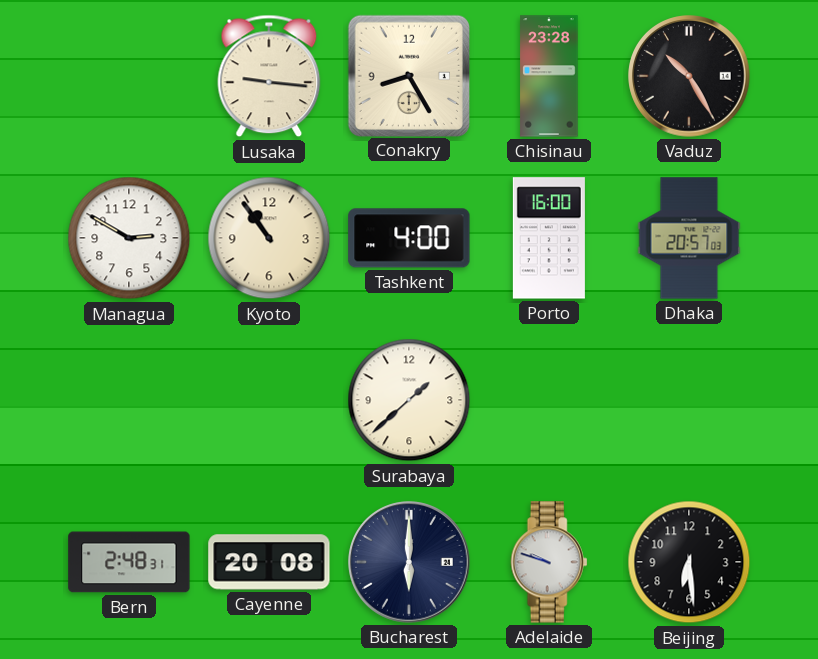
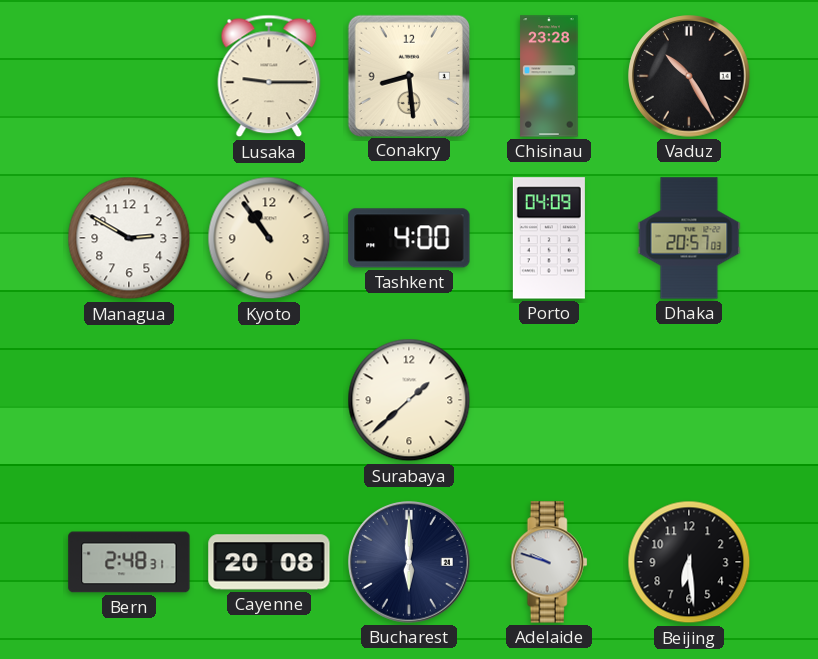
Lusaka: 9:16 -> 9:15 (269, 76)
Conakry: 8:25 -> 8:29 (408, 75)
Porto: 16:00 -> 04:09 (549, 238)
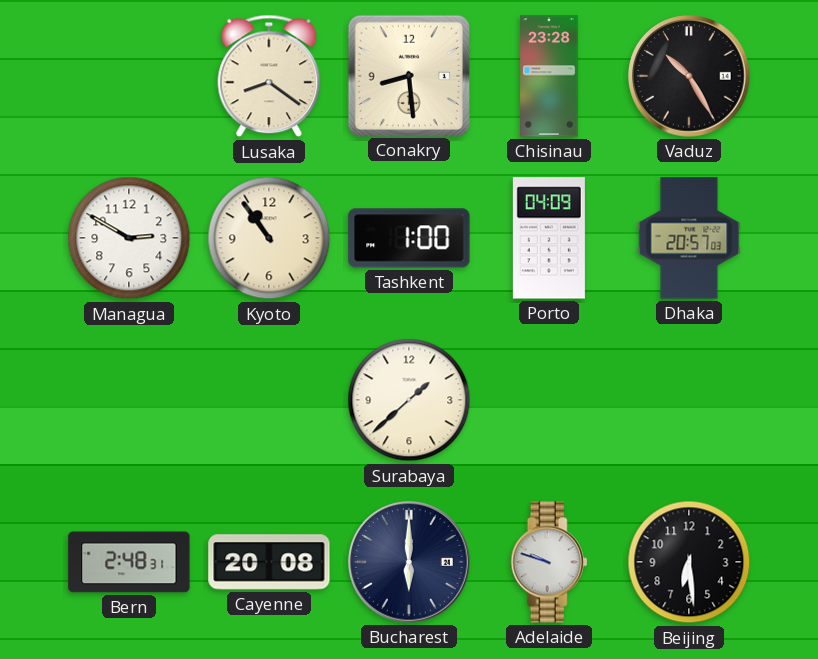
Lusaka: 9:15 -> 8:21 (269, 76)
Tashkent: 4:00 -> 1:00 (409, 238)
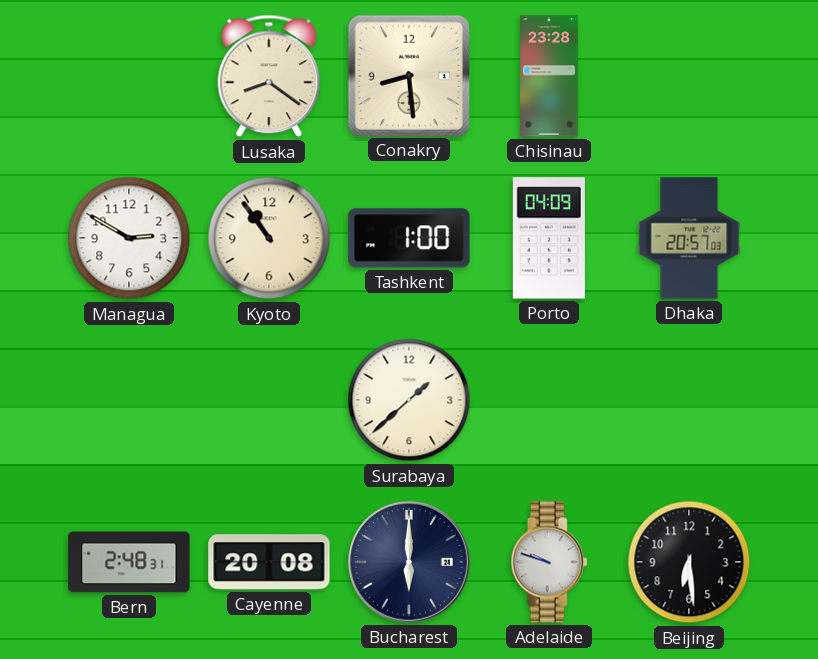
Vaduz: 10:25 -> none (689, 76)
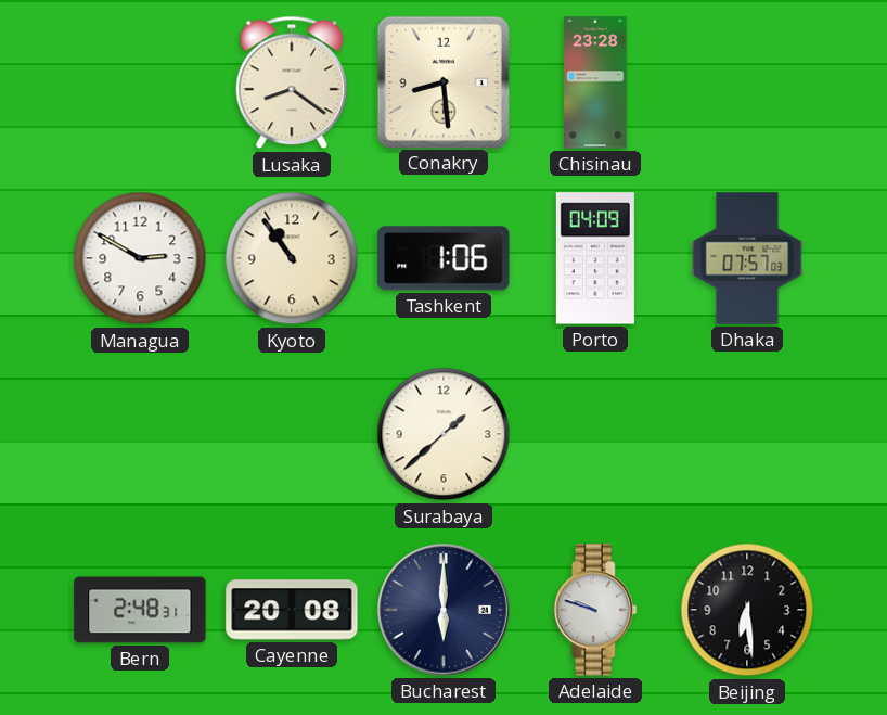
Tashkent: 1:00 -> 1:06 (443, 258)
Dhaka: 20:57 -> 07:57 (747, 258)
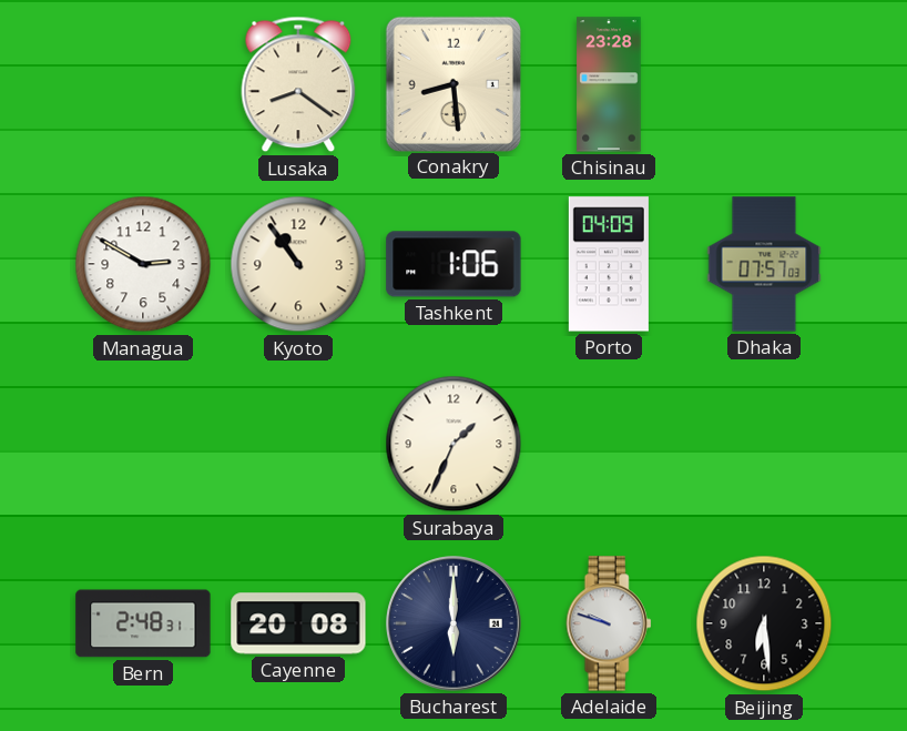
Surabaya: 1:38 -> 1:34 (453, 444)
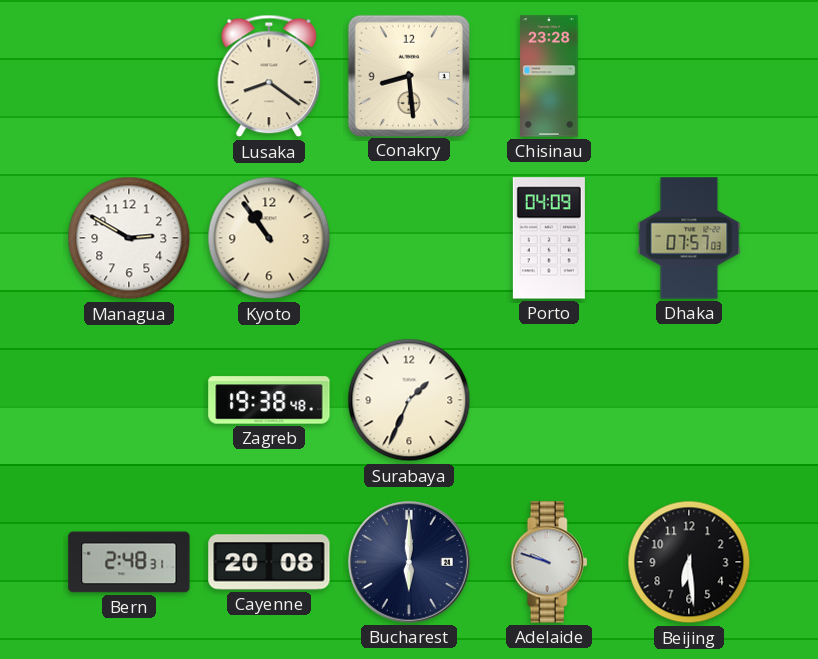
Tashkent: 1:06 -> none (453, 264)
Zagreb: none -> 19:38 (269, 400)
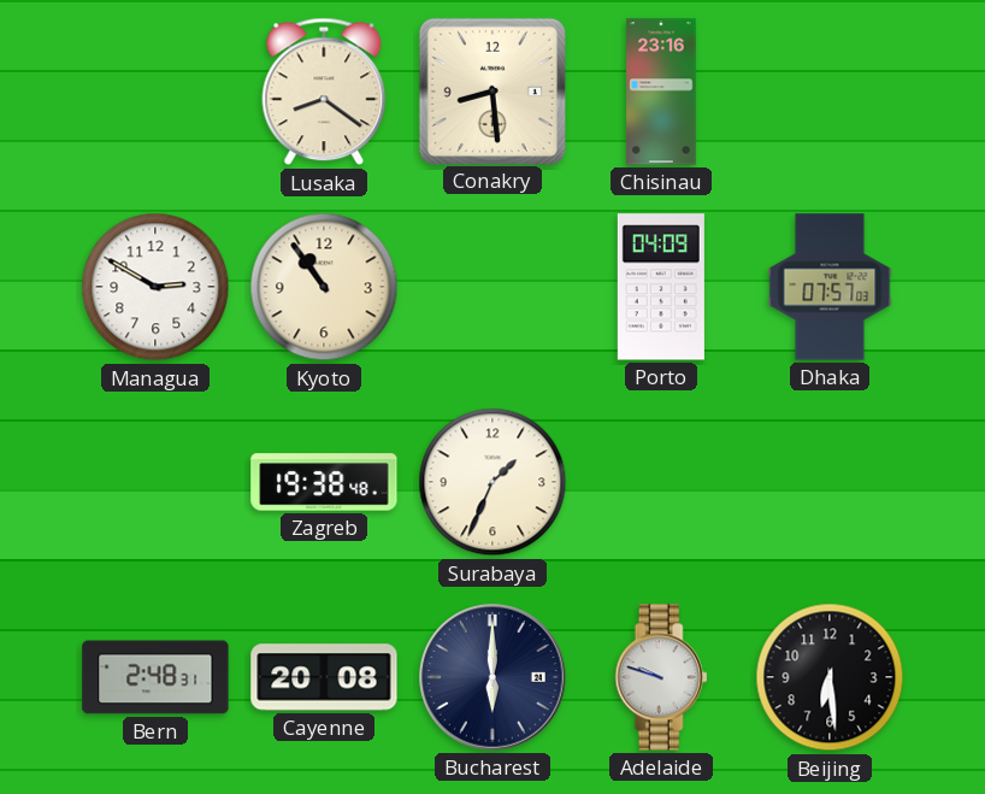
Chisinau: 23:28 -> 23:16 (661, 92)
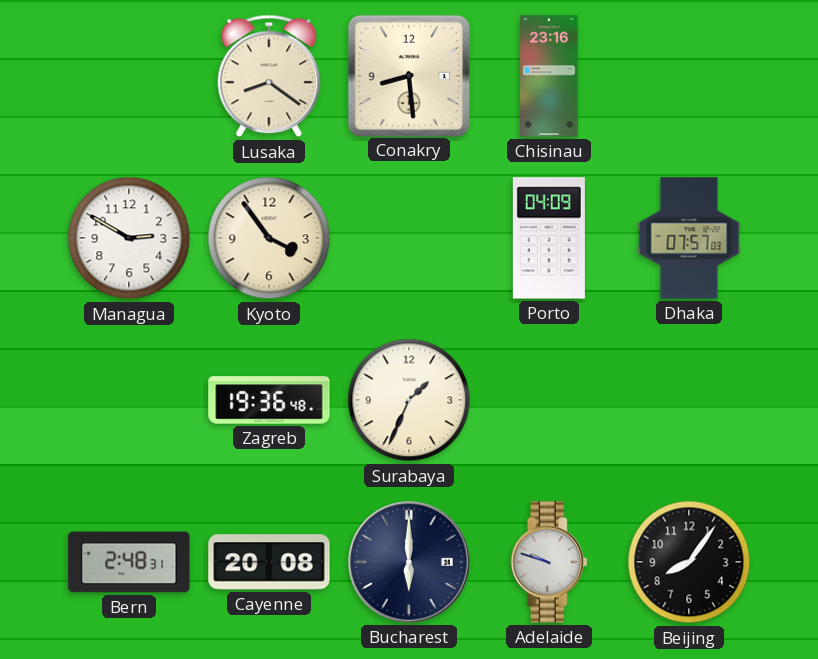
Kyoto: 10:54 -> 3:54 (269, 238)
Zagreb: 19:38 -> 19:36 (269, 400)
Beijing: 6:29 -> 8:06 (689, 562)
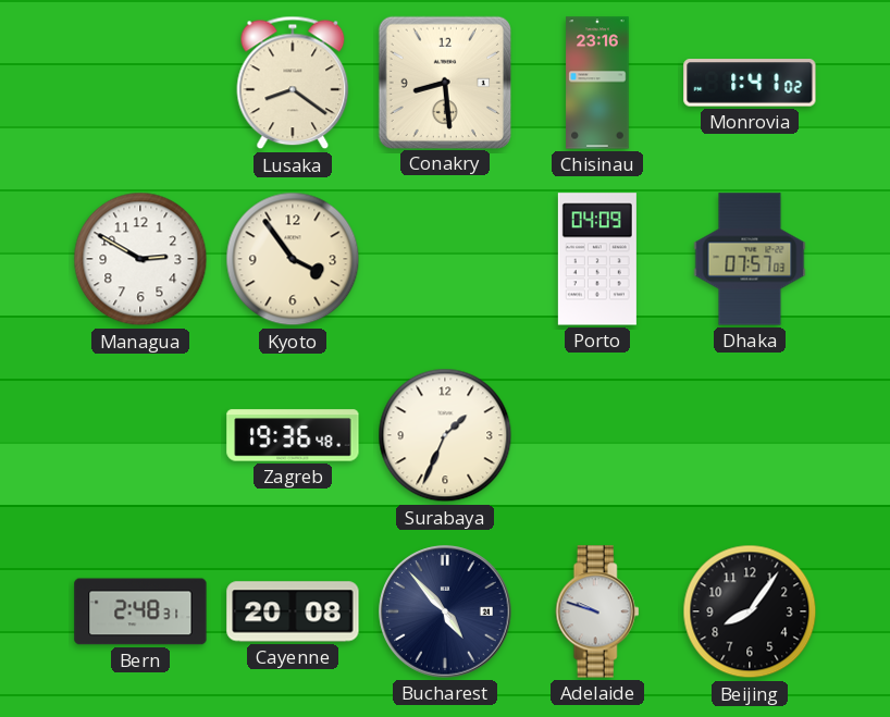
Monrovia: none -> 1:41 (750, 83)
Bucharest: 6:00 -> 4:53 (445, 611)
